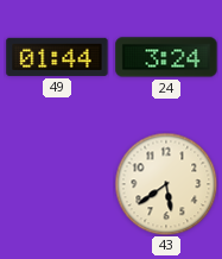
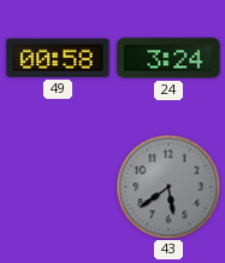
49: 01:44 -> 00:58 (58, 58)
43 dial: cream -> grey (168, 187)
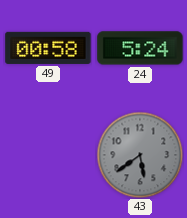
24: 3:24 -> 5:24 (140, 48)
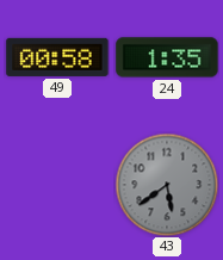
24: 5:24 -> 1:35 (167, 57)
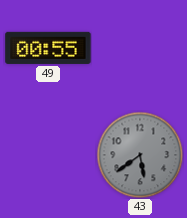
49: 00:58 -> 00:55 (48, 48)
24: 1:35 -> none (167, 57)
